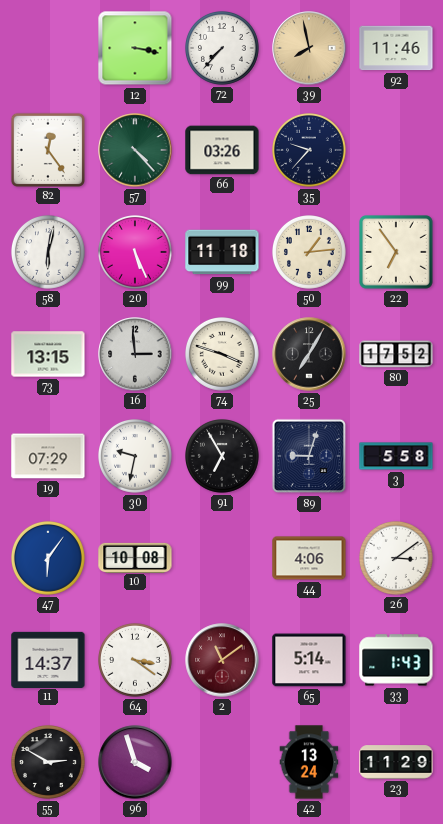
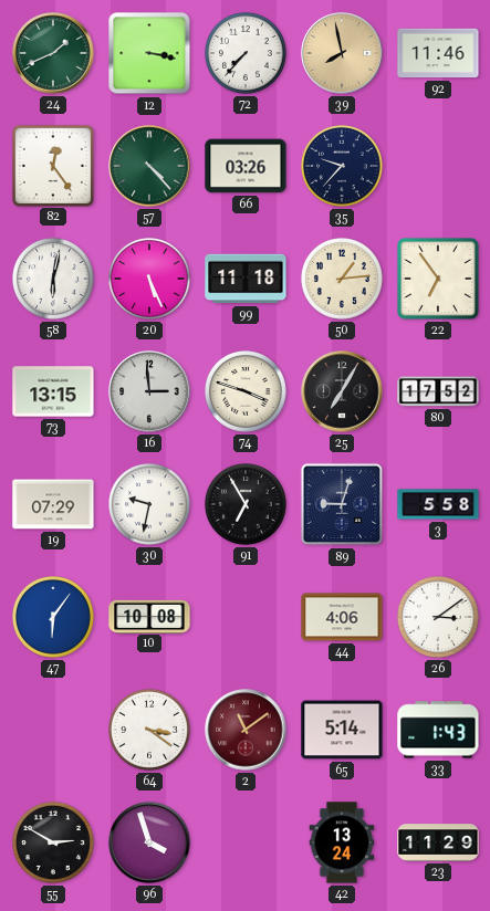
24: none -> 1:41 (53, 53)
11: 14:37 -> none (48, 659)
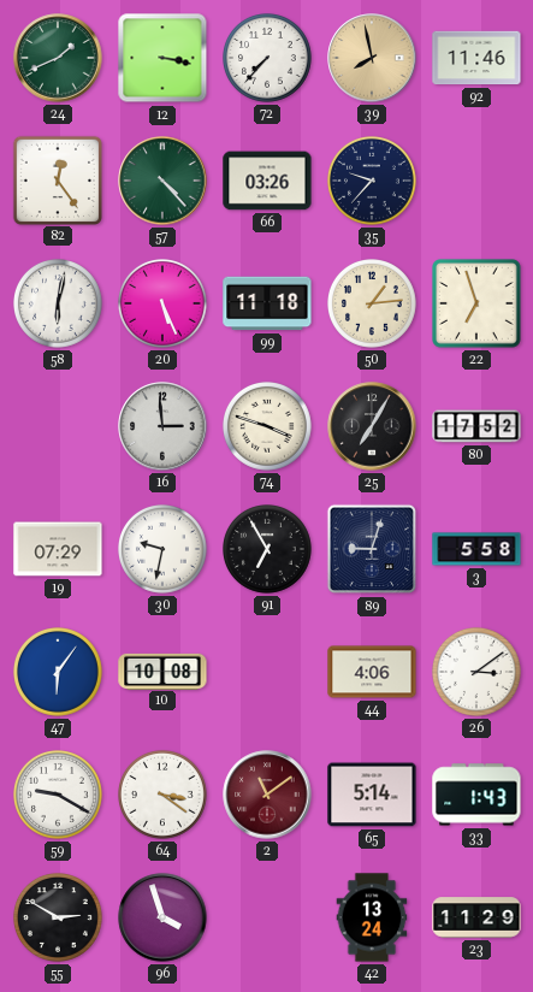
22: 6:54 -> 6:57 (478, 305)
73: 13:15 -> none (53, 391)
59: none -> 9:20 (59, 796)
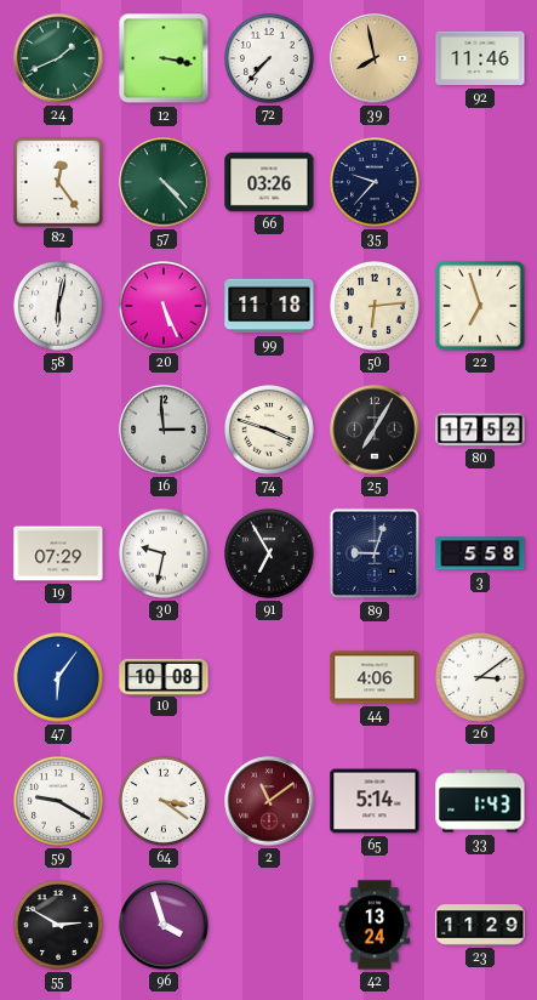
50: 1:14 -> 6:14 (376, 307)
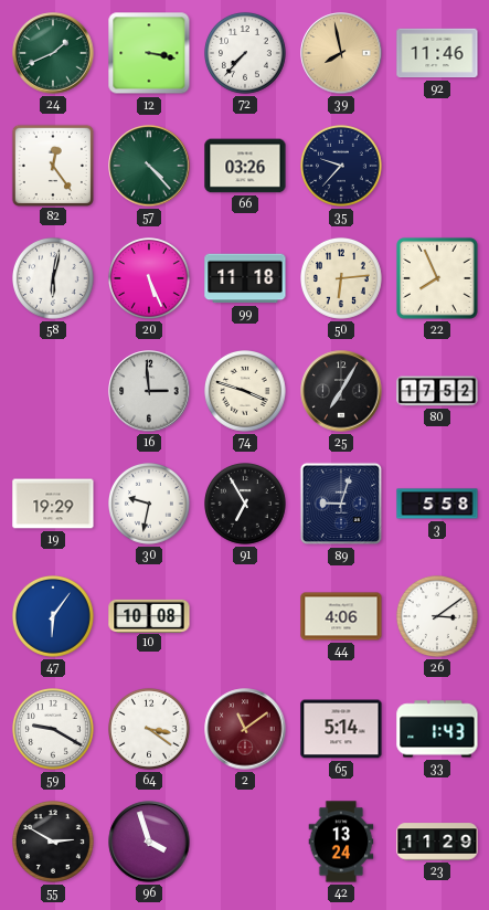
22: 6:57 -> 7:56 (438, 279)
19: 07:29 -> 19:29 (53, 504)
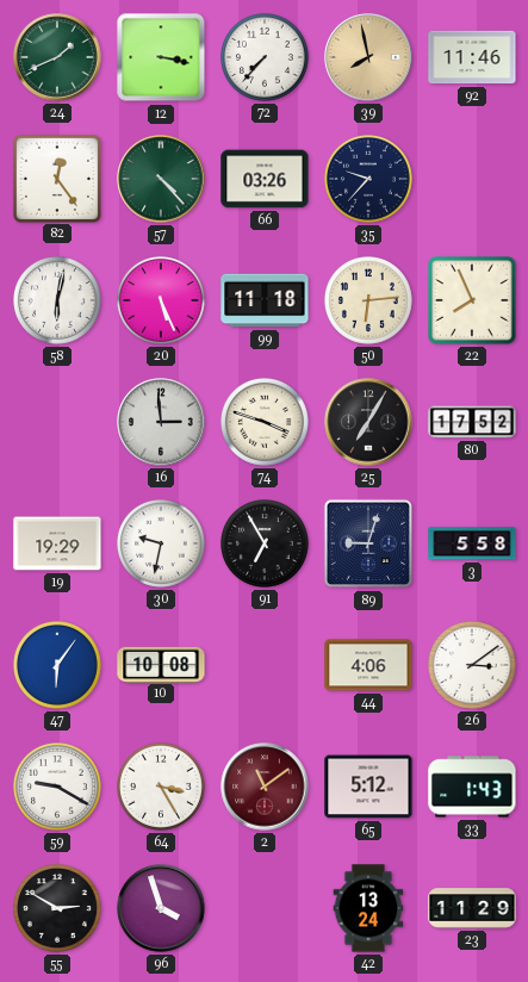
64: 3:21 -> 3:25 (162, 788)
65: 5:14 -> 5:12 (368, 787)
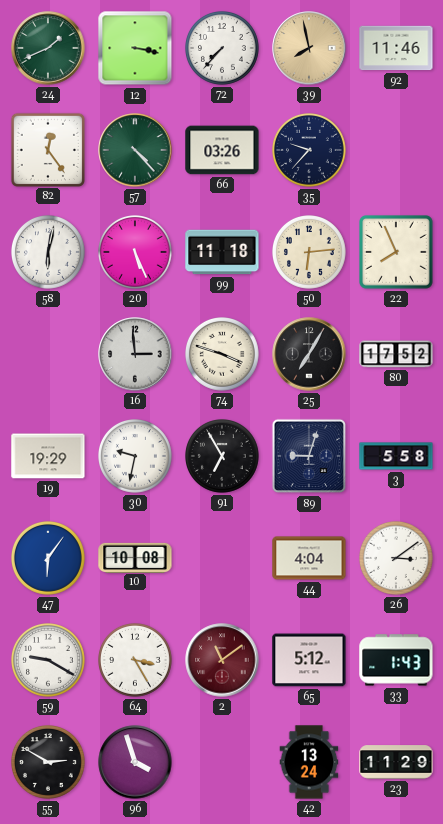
44: 4:06 -> 4:04 (309, 558)
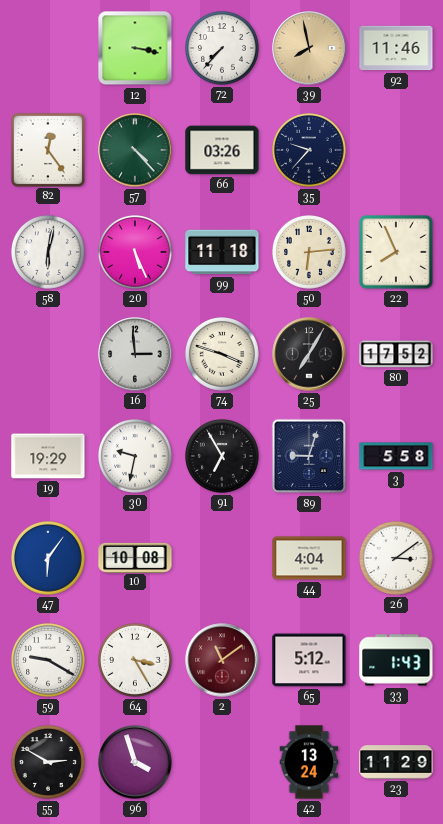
24: 1:41 -> none (48, 48)
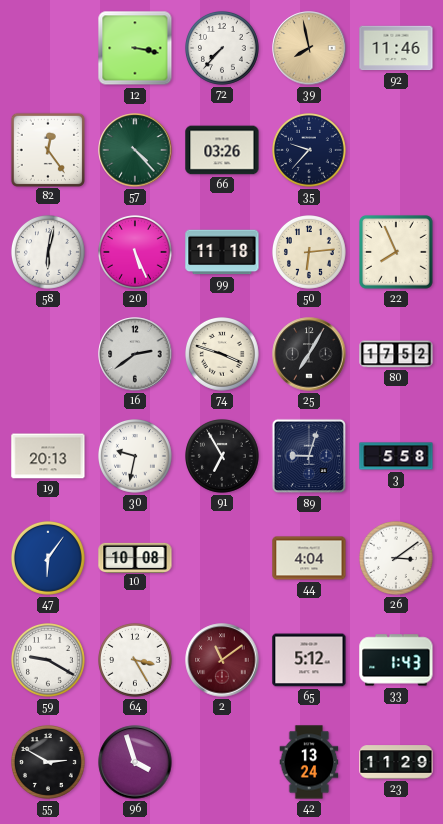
16: 2:59 -> 2:39 (135, 354)
19: 19:29 -> 20:13 (48, 456)
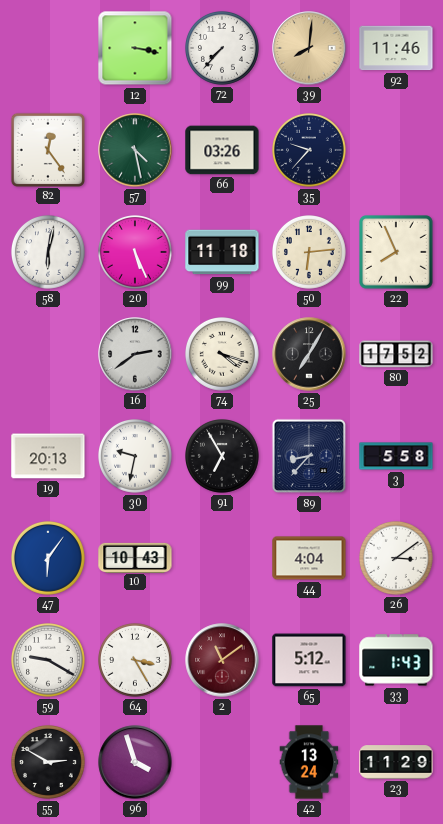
39: 7:58 -> 8:01 (309, 48)
57: 4:23 -> 4:28 (135, 150)
74: 3:48 -> 4:18 (223, 355)
89: 9:03 -> 8:37 (309, 456)
10: 10:08 -> 10:43 (135, 557)
